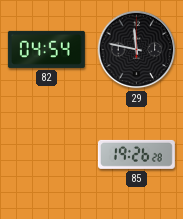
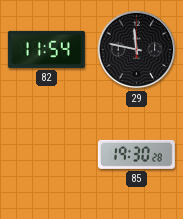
82: 04:54 -> 11:54 (46, 49)
85: 19:26 -> 19:30 (136, 154)
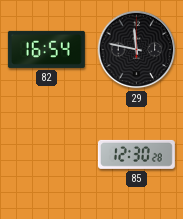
82: 11:54 -> 16:54 (46, 49)
85: 19:30 -> 12:30 (136, 154)
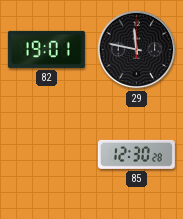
82: 16:54 -> 19:01 (46, 49)
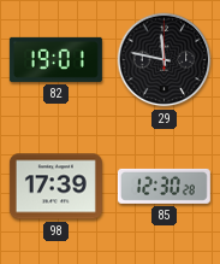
98: none -> 17:39 (55, 187)
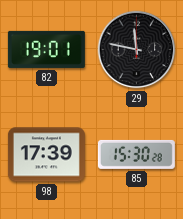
85: 12:30 -> 15:30 (136, 154)
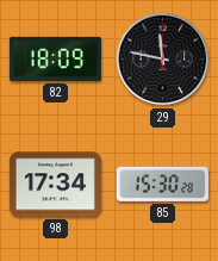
82: 19:01 -> 18:09 (55, 58)
98: 17:39 -> 17:34 (55, 185)
